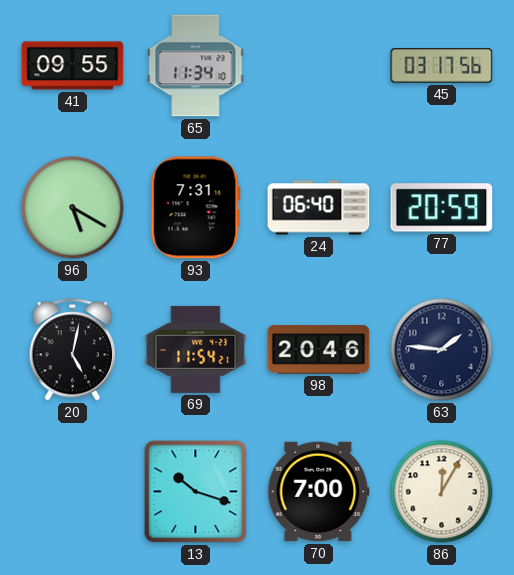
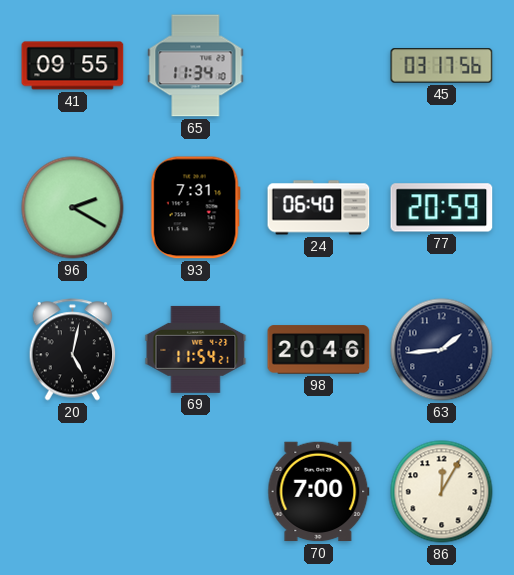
96: 5:20 -> 2:20 (73, 208)
63: 1:46 -> 1:44 (442, 350)
13: 10:18 -> none (196, 492)
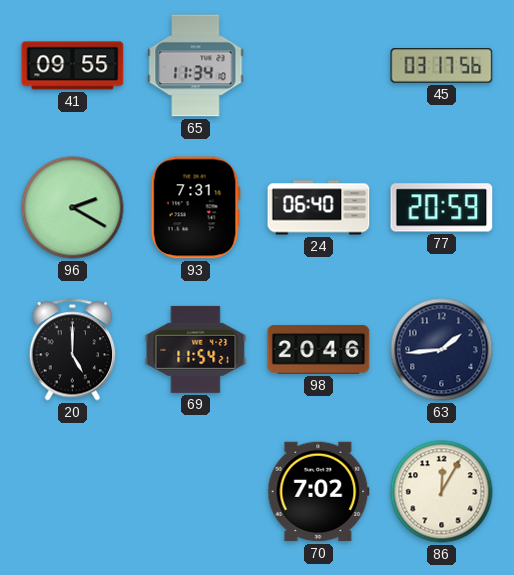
20: 5:02 -> 5:00 (73, 350)
70: 7:00 -> 7:02 (319, 492)
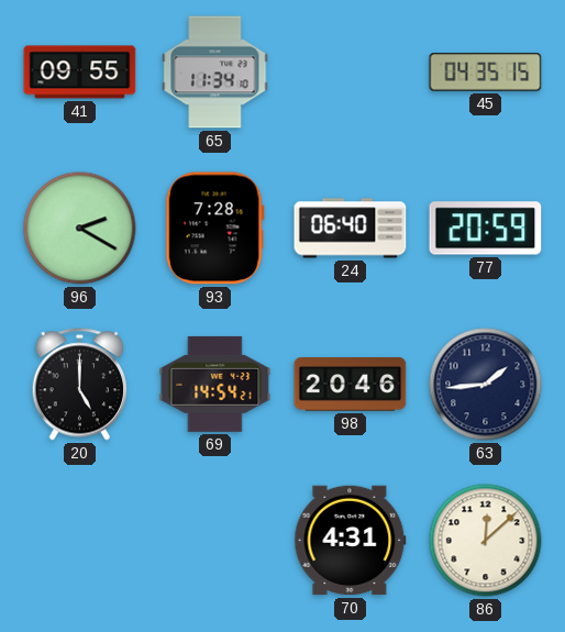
45: 03:17 -> 04:35 (486, 73)
93: 7:31 -> 7:28 (214, 229)
69: 11:54 -> 14:54 (215, 384)
70: 7:02 -> 4:31 (351, 541)
86: 12:05 -> 12:08 (486, 541)
